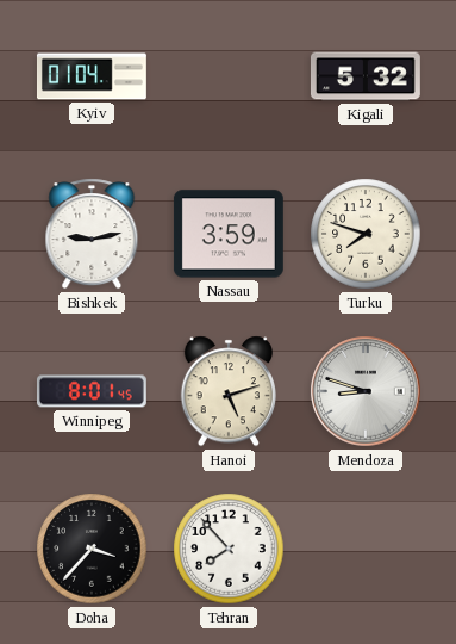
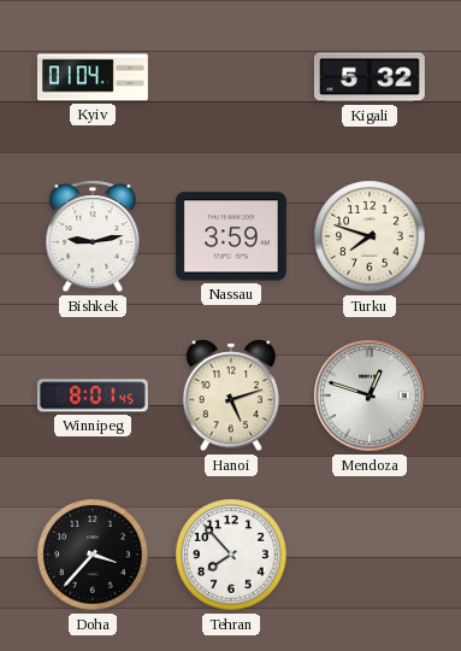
Mendoza: 8:48 -> 12:48 (370, 395)
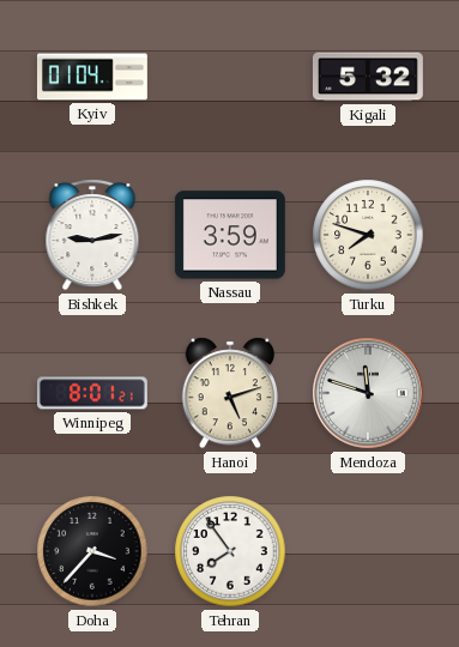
Winnipeg: 8:01:45 -> 8:01:21 (92, 393)
Mendoza: 12:48 -> 11:48 (368, 393)
Tehran: 7:53 -> 7:54 (230, 551)
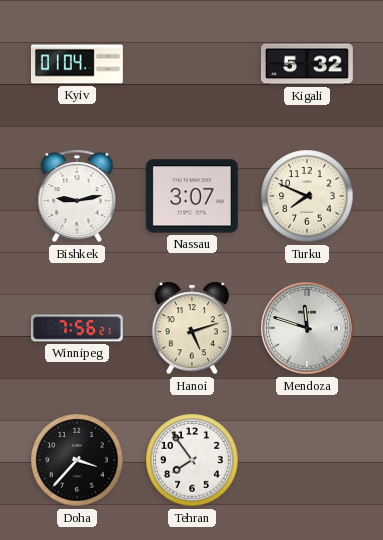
Nassau: 3:59 -> 3:07 (192, 196)
Turku: 7:48 -> 7:49 (307, 196)
Winnipeg: 8:01 -> 7:56 (77, 328)
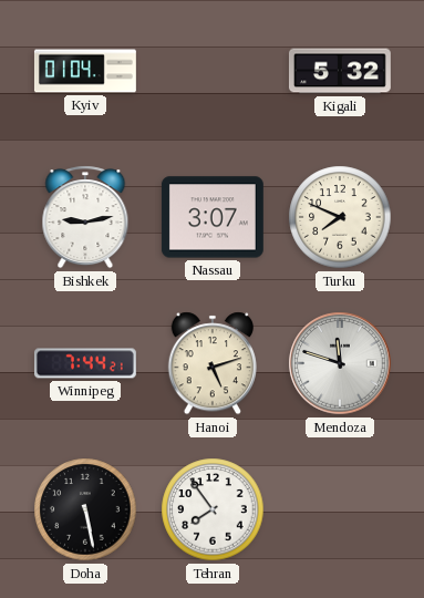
Winnipeg: 7:56 -> 7:44 (85, 363)
Doha: 3:37 -> 5:28 (85, 509)
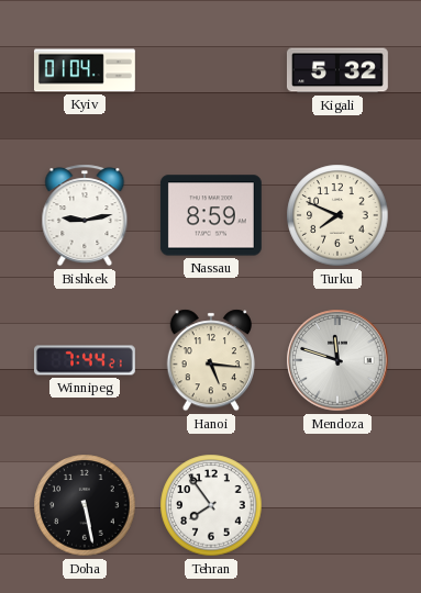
Nassau: 3:07 -> 8:59 (211, 215)
Hanoi: 5:12 -> 5:16 (210, 360)
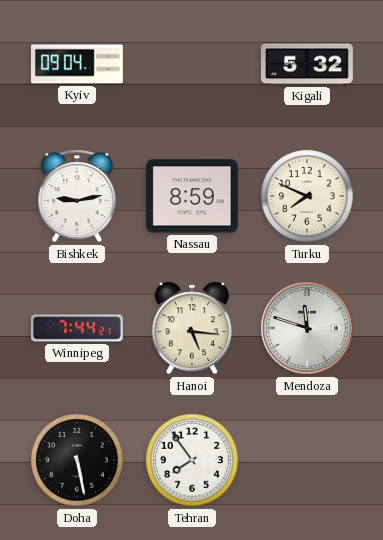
Kyiv: 01:04 -> 09:04 (77, 64)
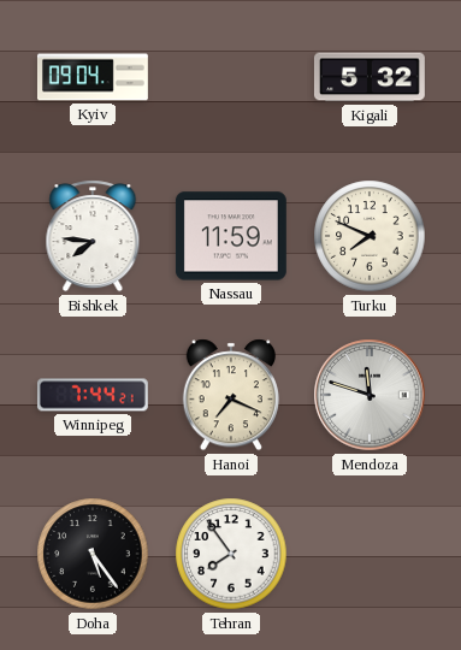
Bishkek: 9:13 -> 7:46 (93, 236)
Nassau: 8:59 -> 11:59 (231, 236)
Hanoi: 5:16 -> 7:19 (230, 395)
Doha: 5:28 -> 5:24 (93, 554)
